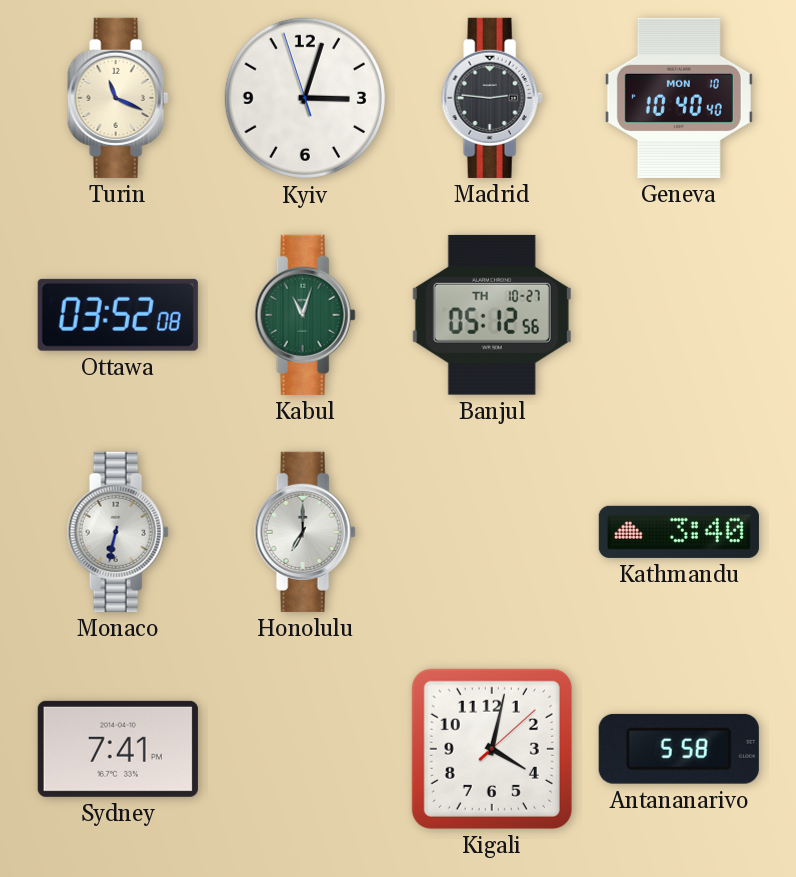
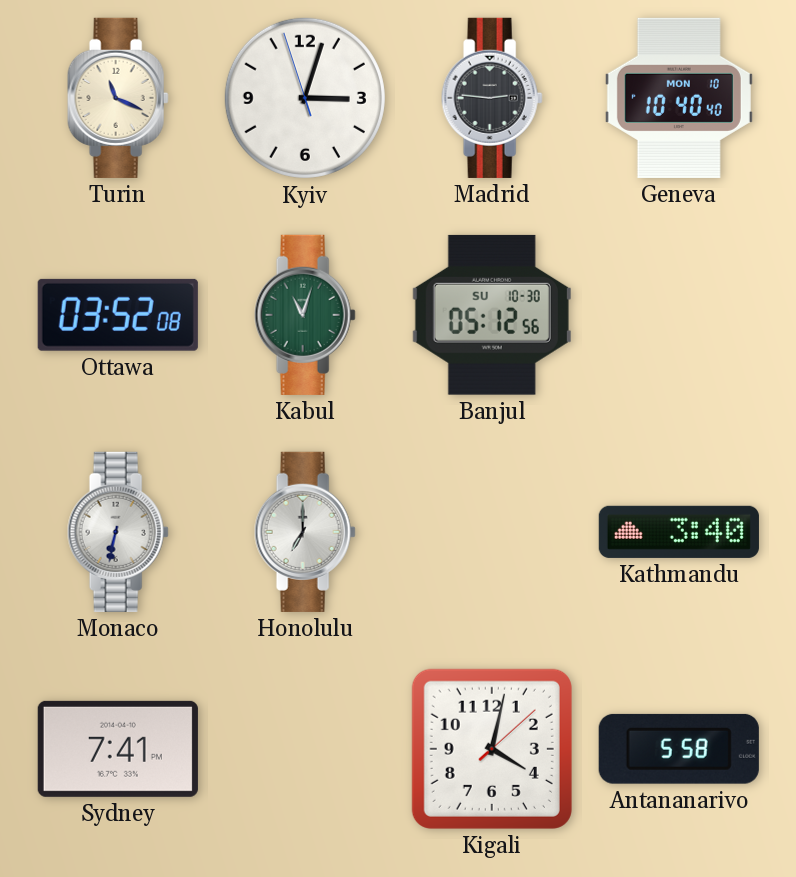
Banjul date: TH 10-27 -> SU 10-30 (492, 315)
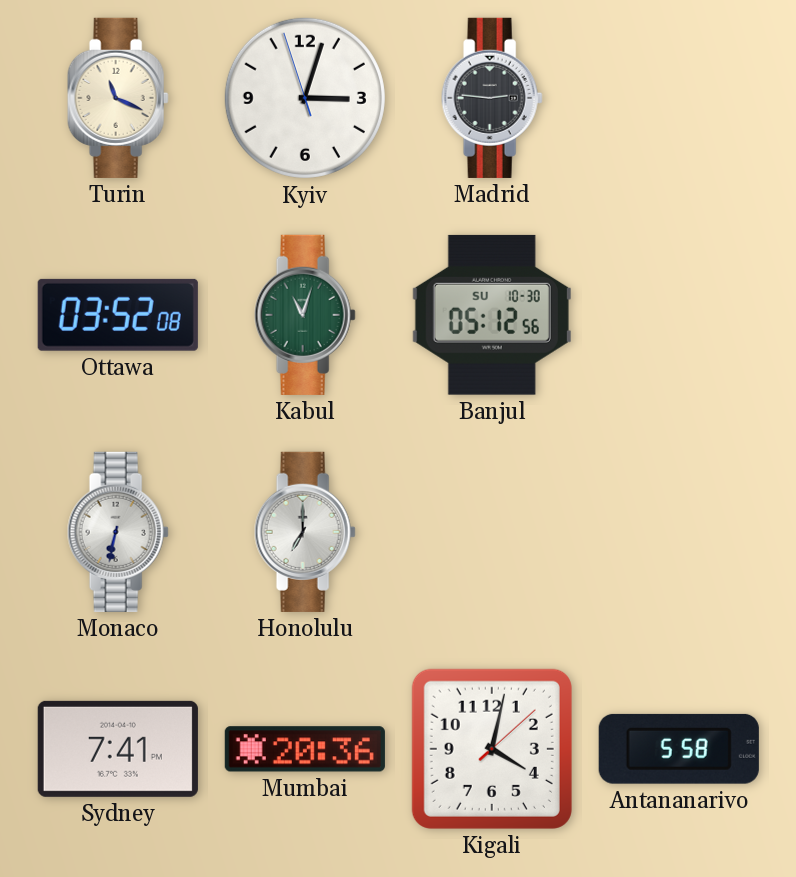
Geneva: 10:40 -> none (679, 98)
Kathmandu: 3:40 -> none (679, 532)
Mumbai: none -> 20:36 (305, 749)
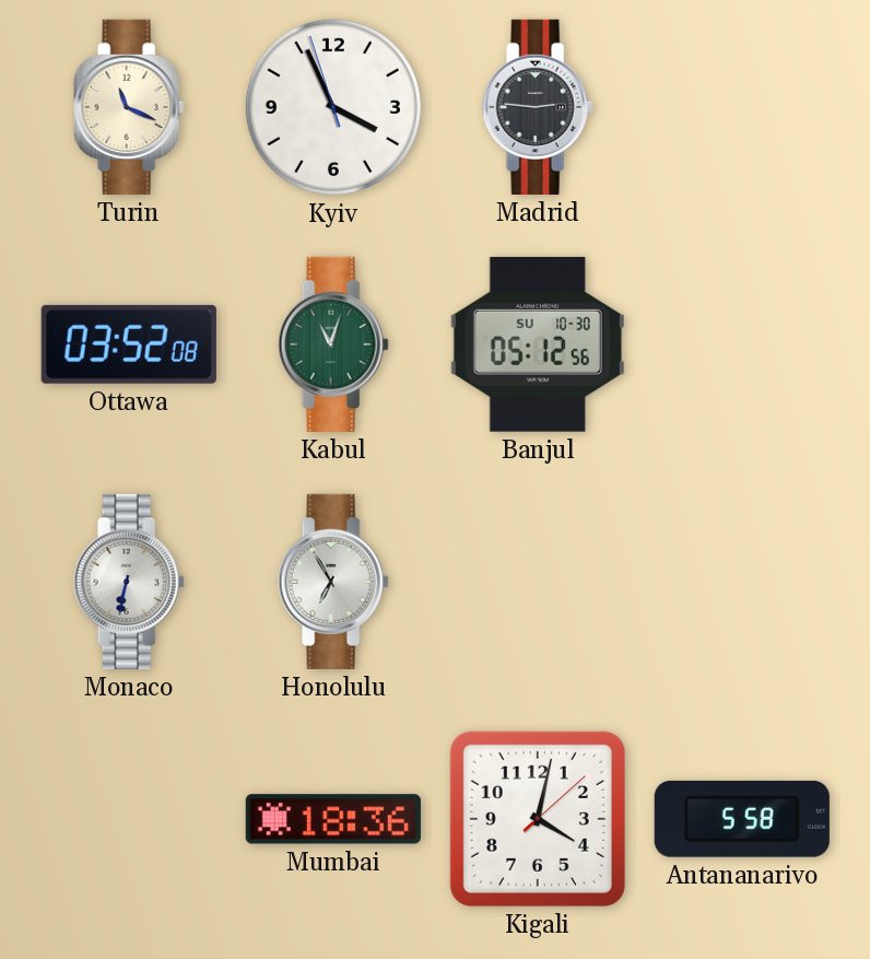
Kyiv: 3:02 -> 3:55 (333, 107)
Honolulu: 7:00 -> 6:55 (333, 582)
Sydney: 7:41 -> none (118, 749)
Mumbai: 20:36 -> 18:36 (333, 819)
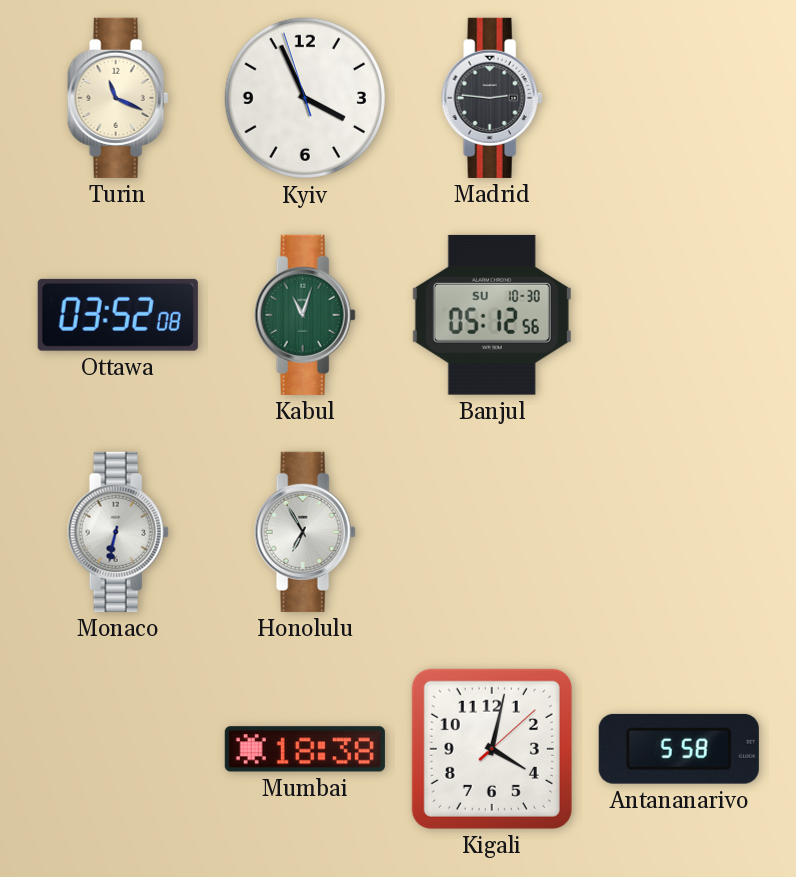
Mumbai: 18:36 -> 18:38 (305, 749)
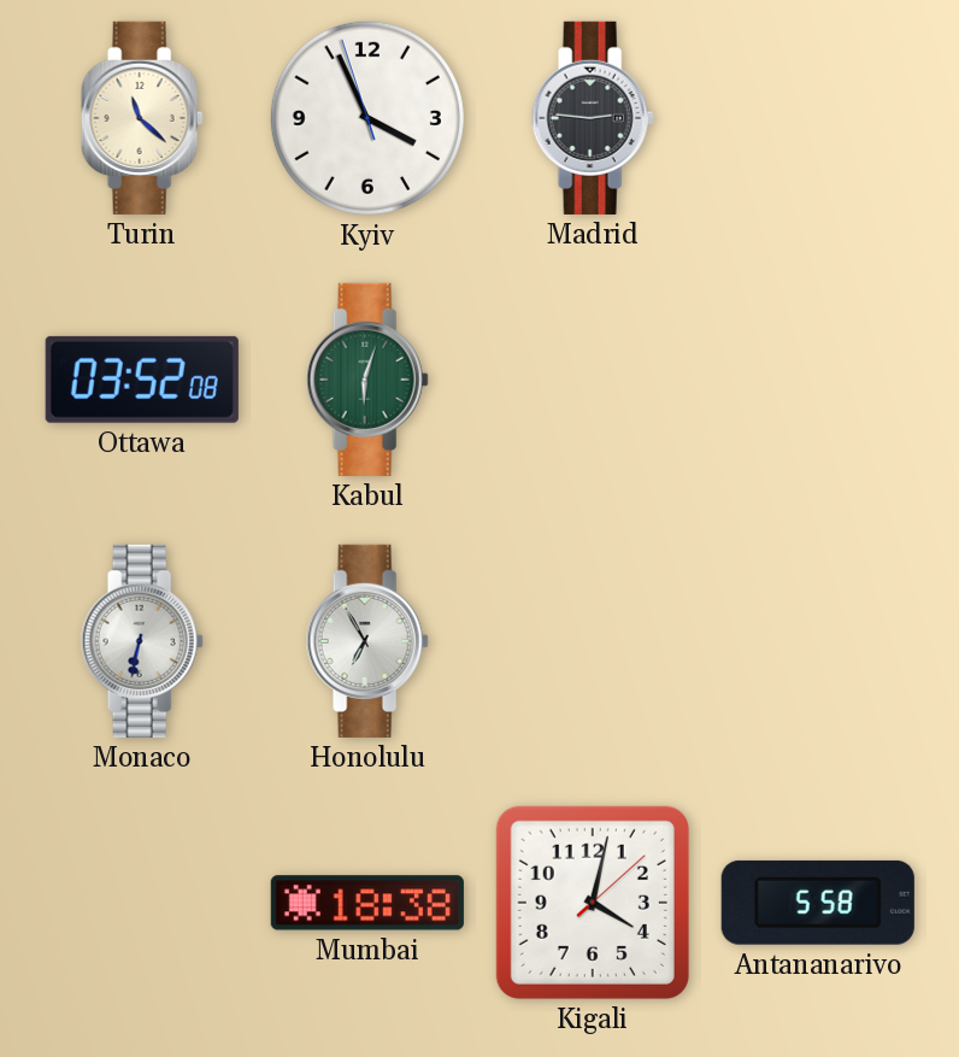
Turin: 11:19 -> 11:22 (142, 118)
Kabul: 11:03 -> 6:03 (367, 380)
Banjul: 05:12 -> none (492, 315)
